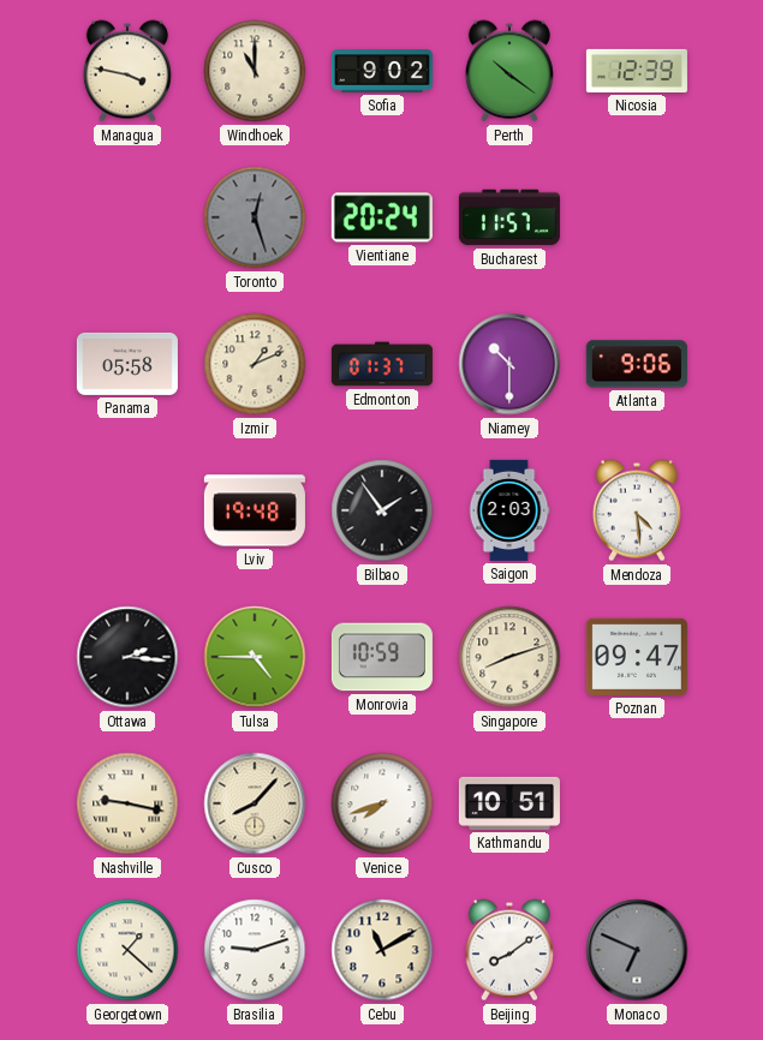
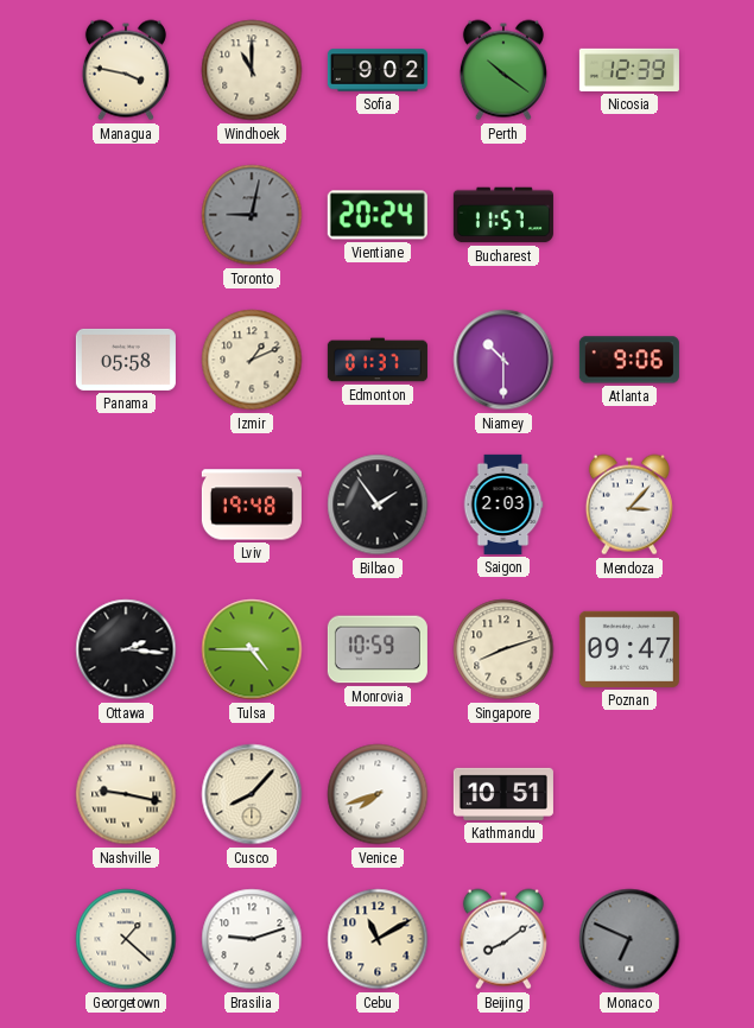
Toronto: 12:27 -> 9:02 (252, 215)
Mendoza: 4:29 -> 3:07 (629, 505)
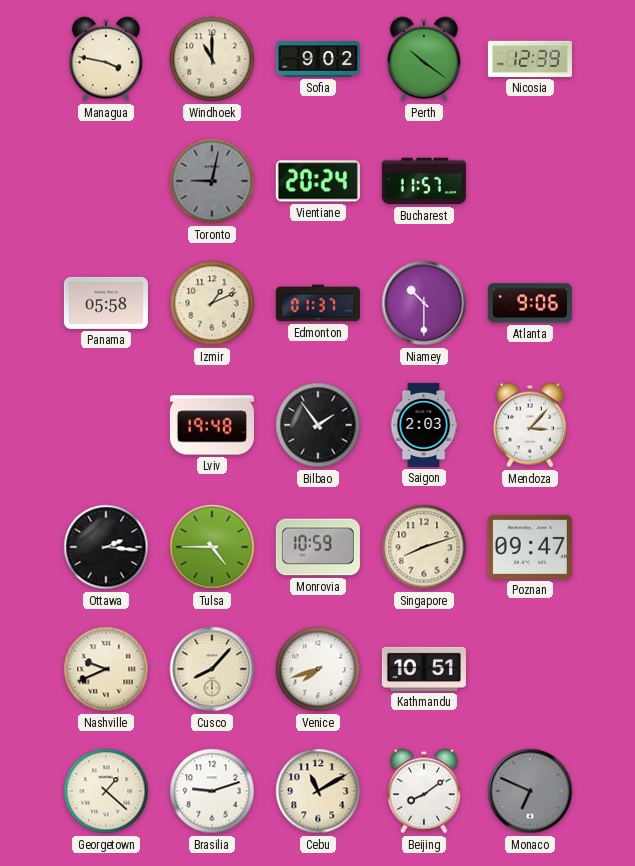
Nashville: 9:17 -> 9:41 (106, 669)
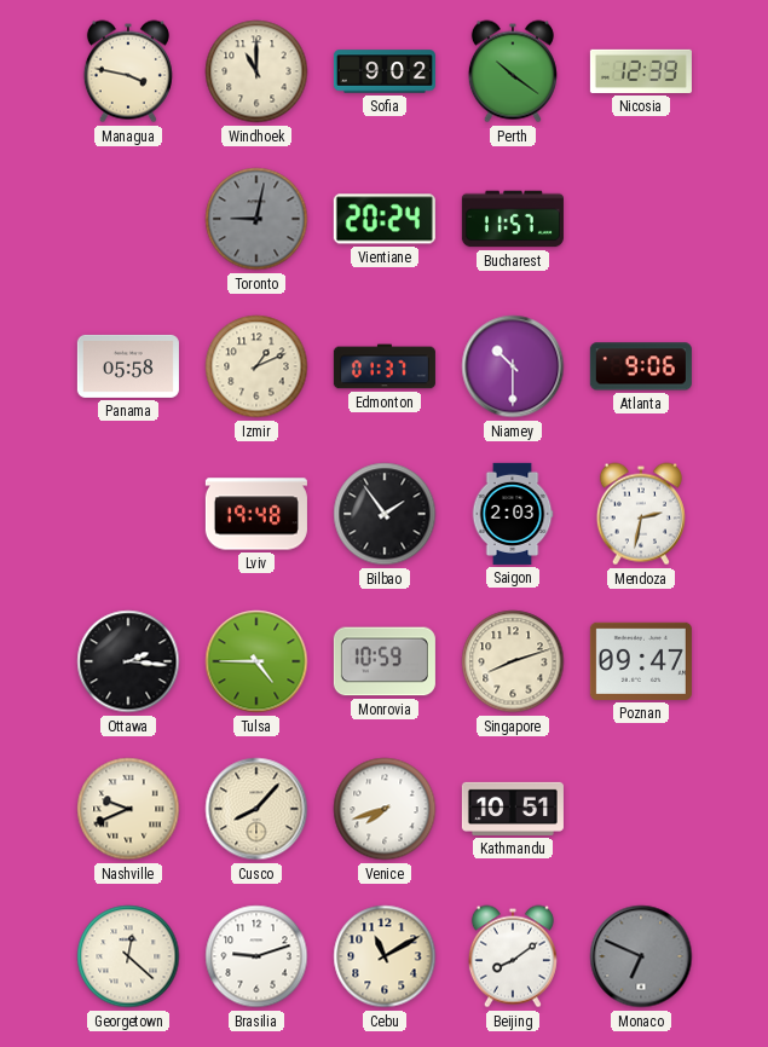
Mendoza: 3:07 -> 2:32 (641, 514)
Georgetown: 1:22 -> 12:22 (128, 956)
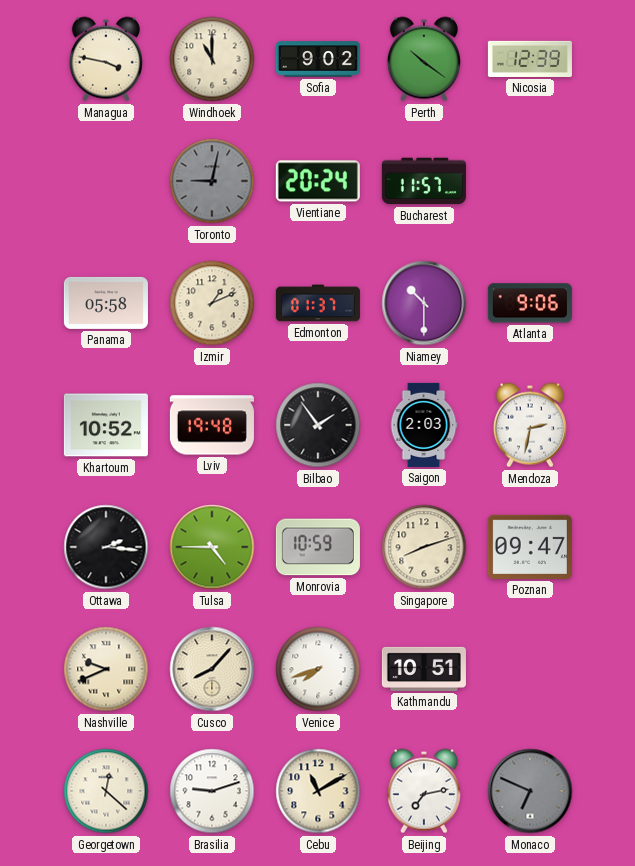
Khartoum: none -> 10:52 (106, 425)
Beijing: 8:09 -> 7:13 (424, 791)
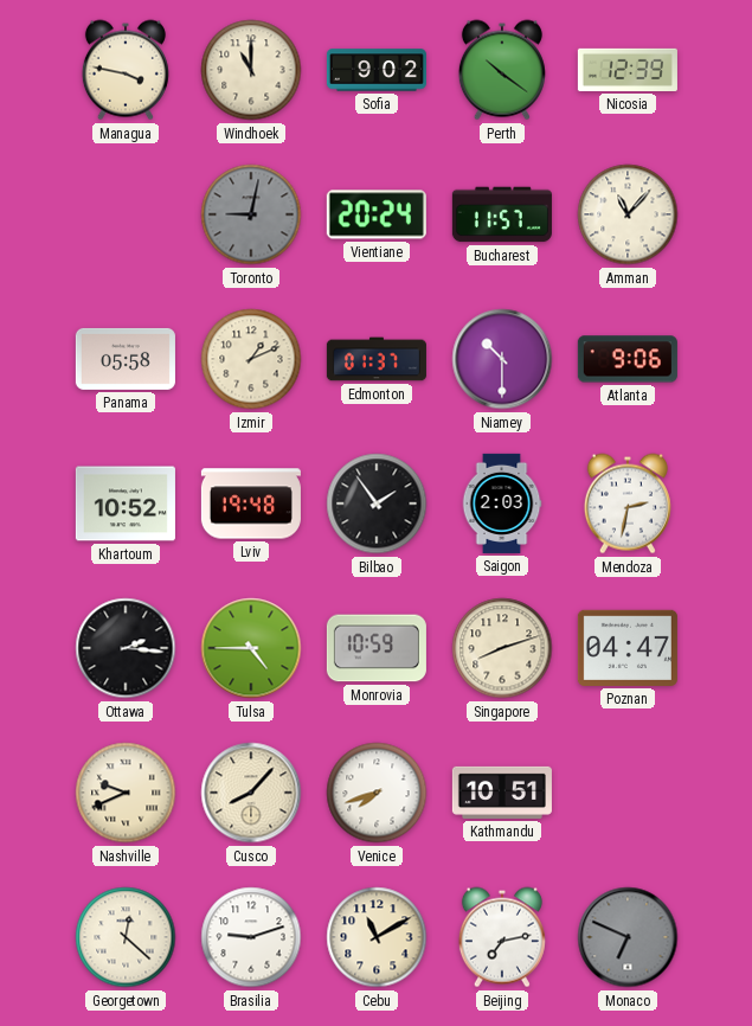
Amman: none -> 11:07 (628, 214)
Poznan: 09:47 -> 04:47 (628, 648)
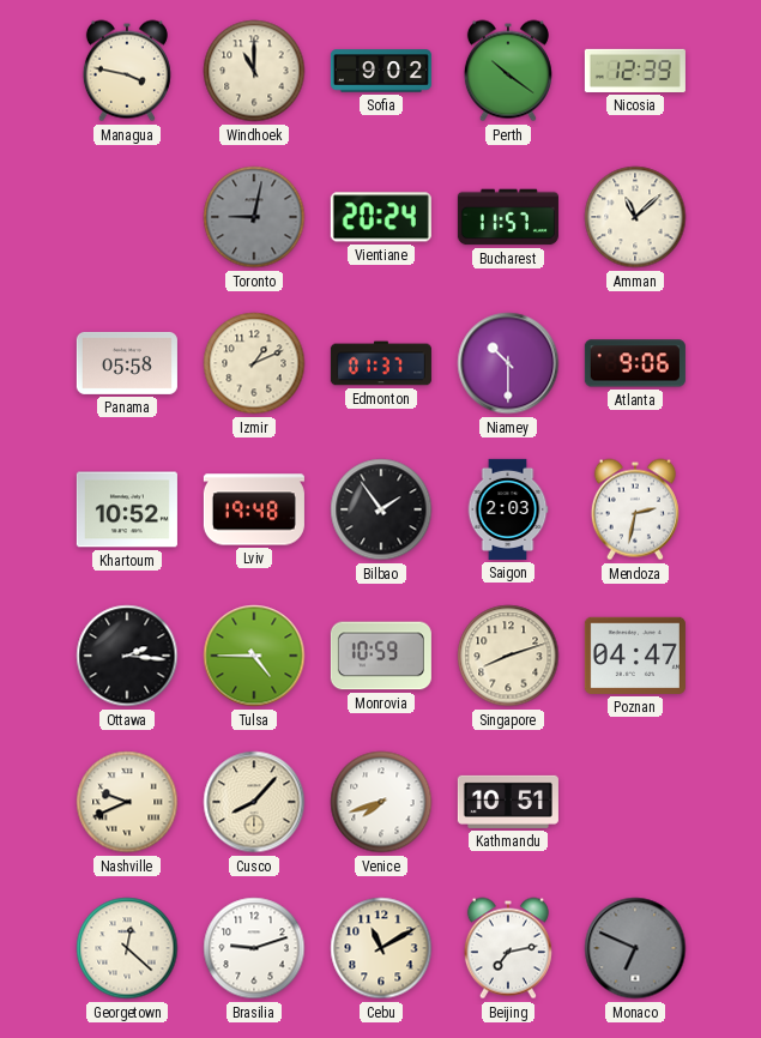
Amman: 11:07 -> 11:08 (635, 217)
